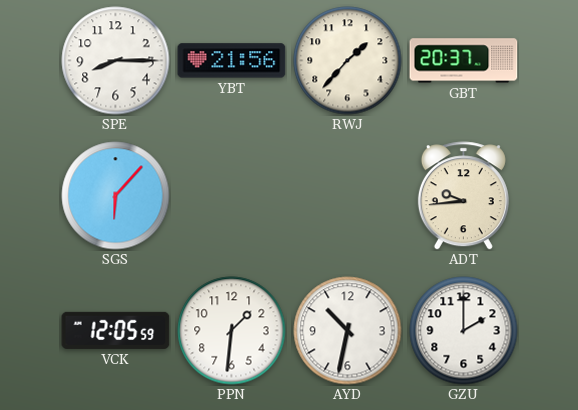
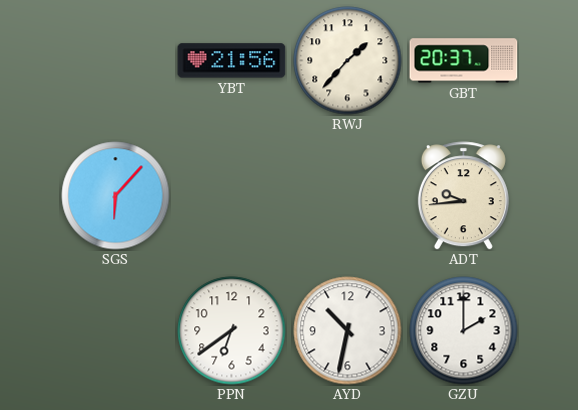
SPE: 8:15 -> none (116, 61)
VCK: 12:05 -> none (116, 330)
PPN: 1:31 -> 6:39 (232, 331)
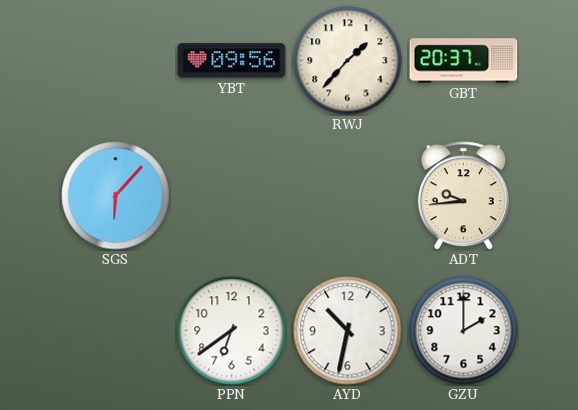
YBT: 21:56 -> 09:56 (232, 61)
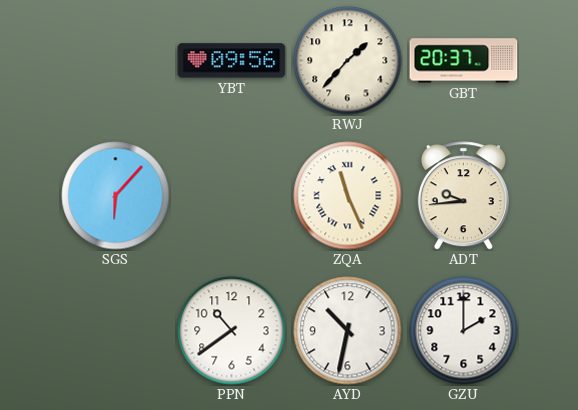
ZQA: none -> 11:26 (348, 196)
PPN: 6:39 -> 10:39 (232, 331)
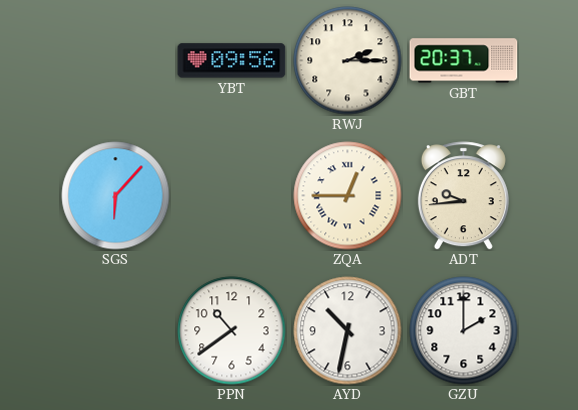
RWJ: 1:37 -> 2:15 (348, 61)
ZQA: 11:26 -> 12:45 (348, 196)
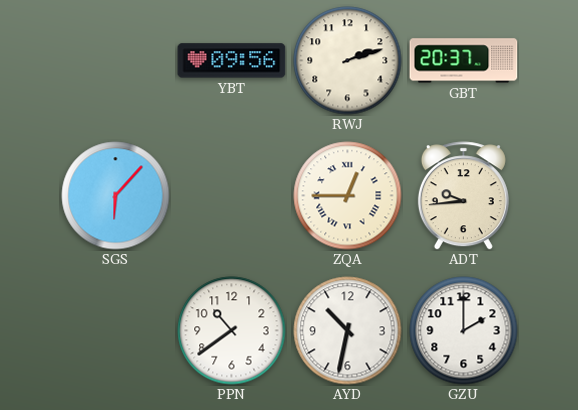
RWJ: 2:15 -> 2:12 (348, 61)
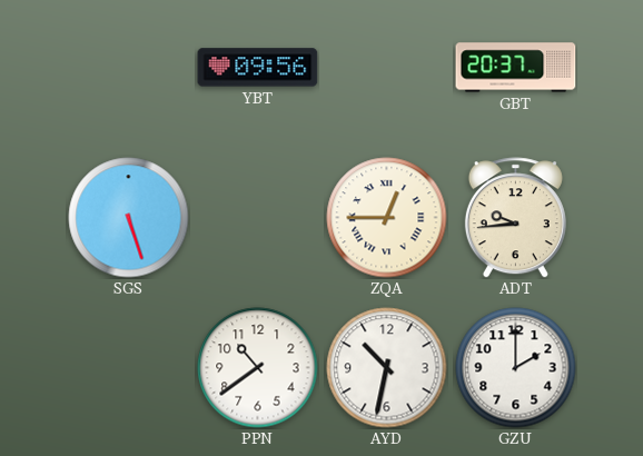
RWJ: 2:12 -> none (348, 61)
SGS: 6:07 -> 5:27 (129, 218)
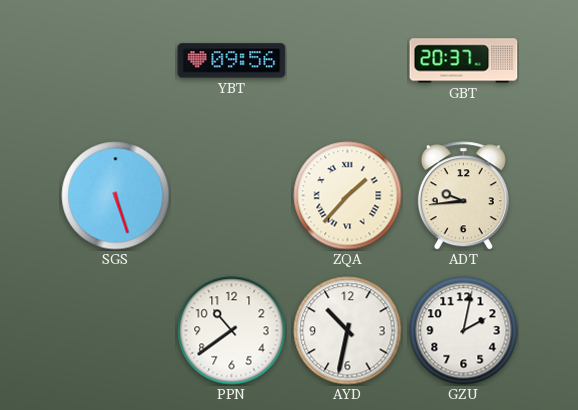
ZQA: 12:45 -> 1:37 (348, 196)
GZU: 2:00 -> 2:02 (464, 331)
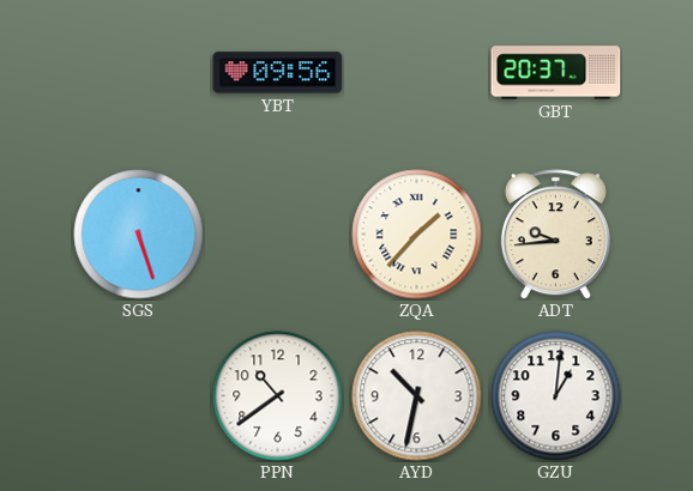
GZU: 2:02 -> 1:01 (556, 396)
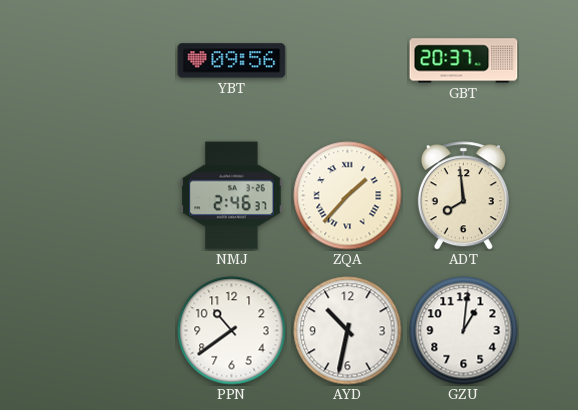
SGS: 5:27 -> none (139, 235)
NMJ: none -> 2:46 (232, 196)
ADT: 9:44 -> 7:59 (463, 196)
